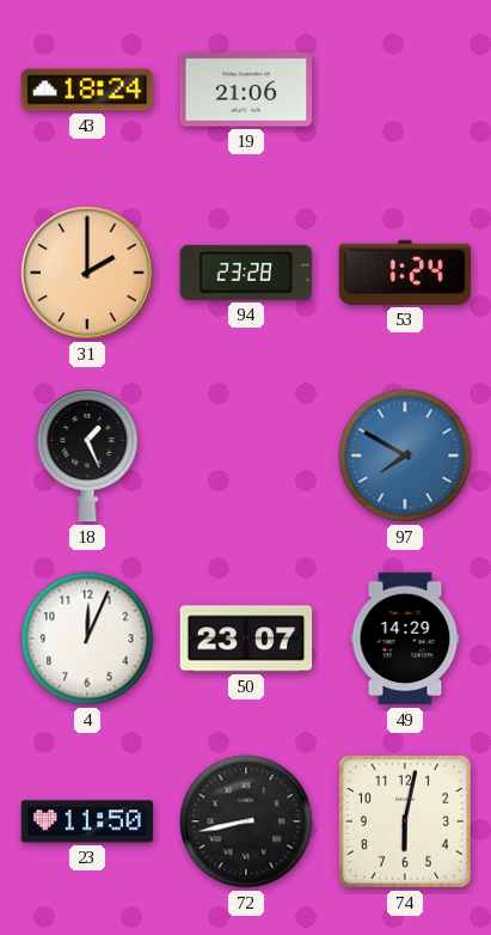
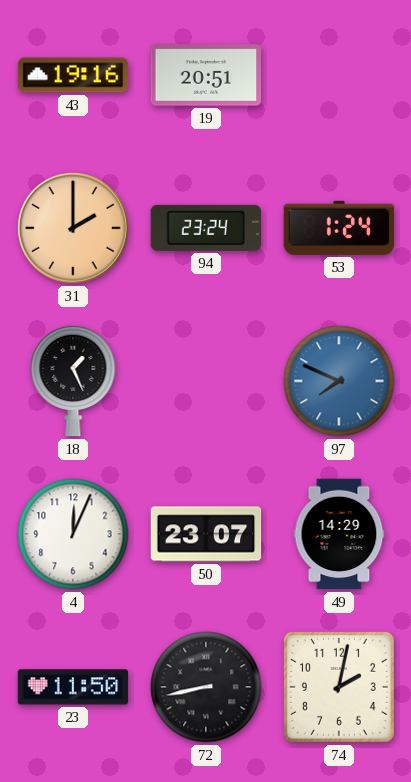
43: 18:24 -> 19:16 (73, 75)
19: 21:06 -> 20:51 (206, 75)
94: 23:28 -> 23:24 (206, 228)
97: 7:50 -> 7:49 (339, 381)
74: 6:02 -> 2:02 (339, 687)
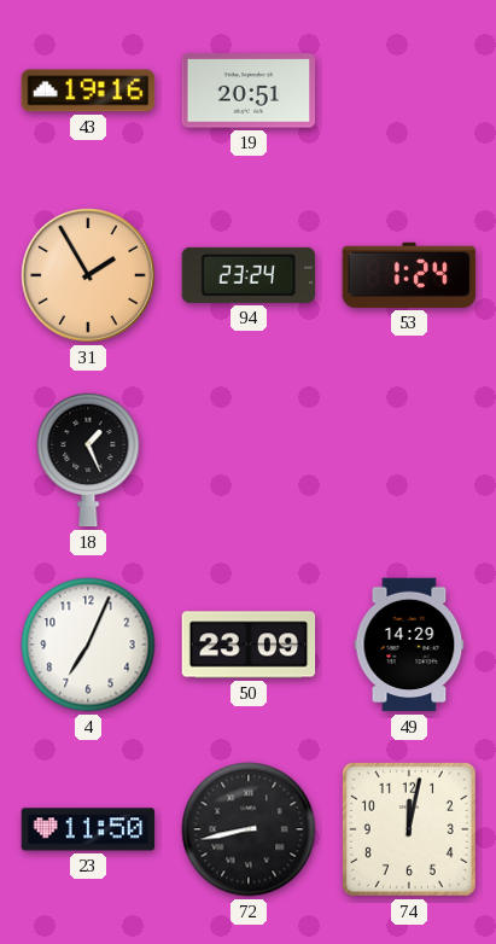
31: 2:00 -> 1:55 (88, 275)
97: 7:49 -> none (339, 381)
4: 12:04 -> 7:04 (88, 645)
50: 23:07 -> 23:09 (249, 645)
74: 2:02 -> 12:02 (409, 829)
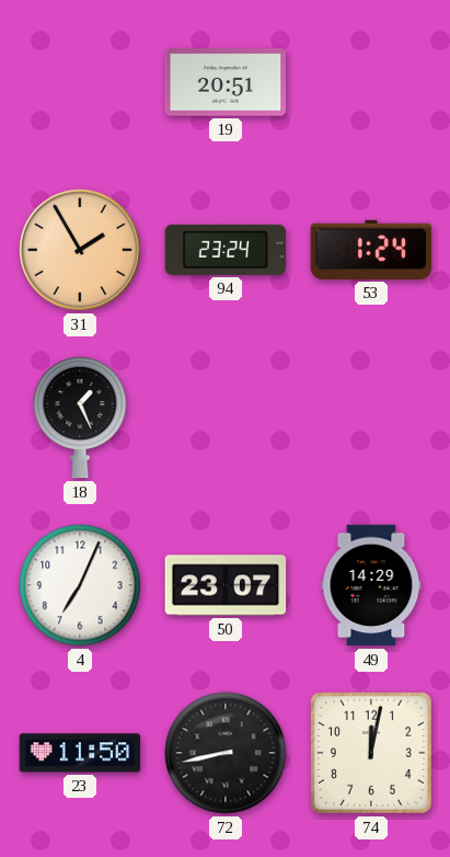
43: 19:16 -> none (88, 91)
50: 23:09 -> 23:07 (226, 585)
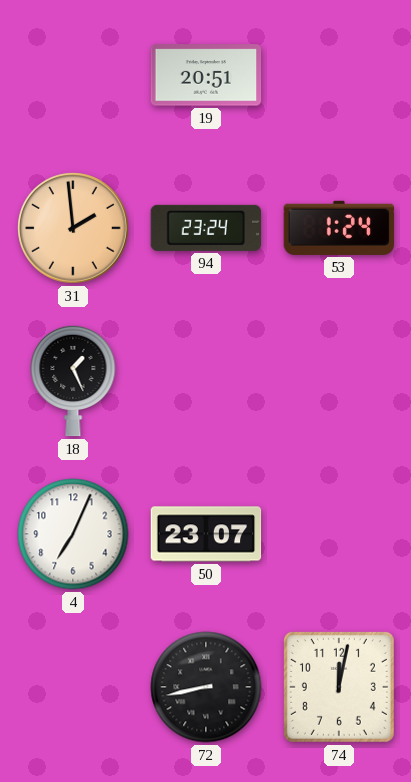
31: 1:55 -> 1:59 (73, 228)
49: 14:29 -> none (371, 585)
23: 11:50 -> none (80, 753)
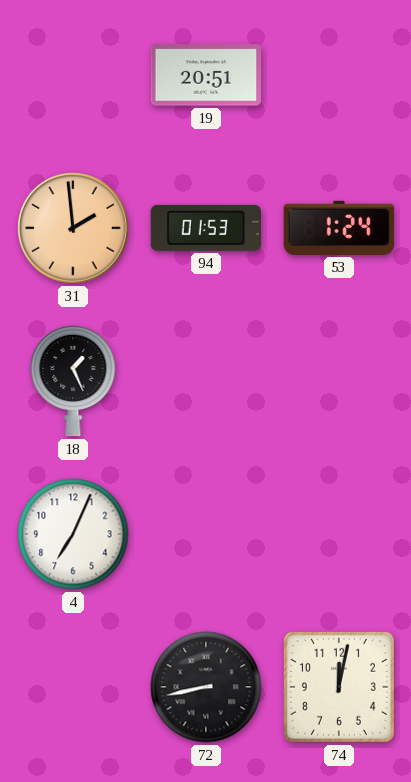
94: 23:24 -> 01:53 (206, 228)
50: 23:07 -> none (206, 534)
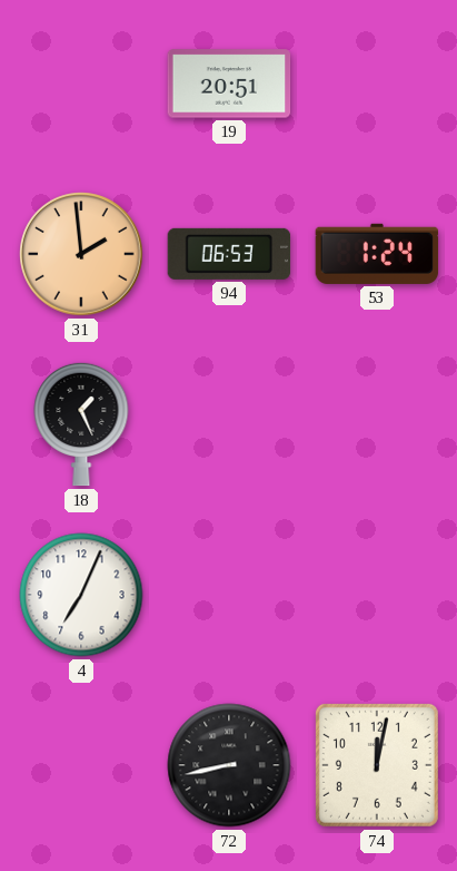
94: 01:53 -> 06:53 (229, 254)
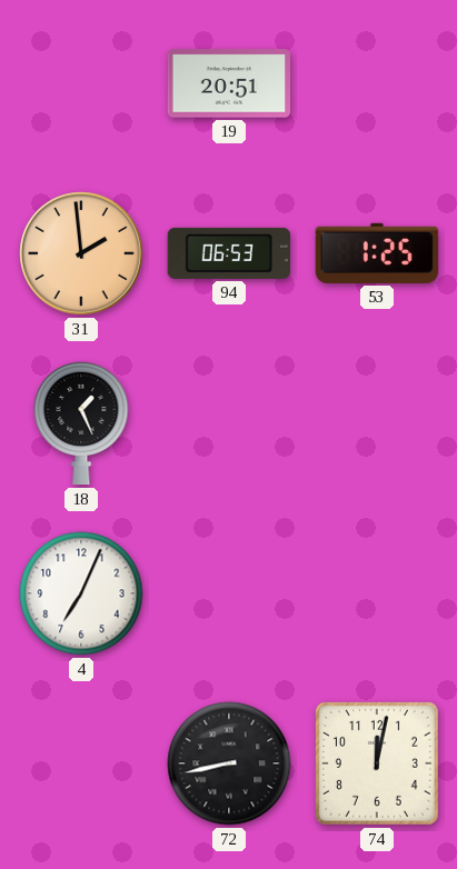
53: 1:24 -> 1:25 (377, 253)
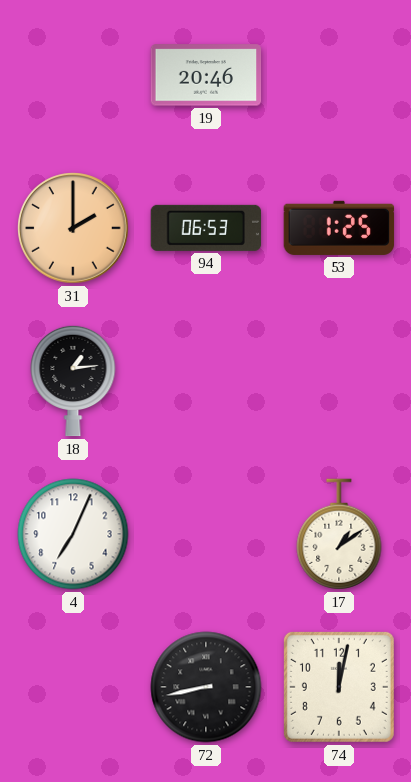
19: 20:51 -> 20:46 (206, 75)
31: 1:59 -> 2:00 (73, 228)
18: 1:26 -> 1:14 (73, 381)
17: none -> 1:09 (339, 534)
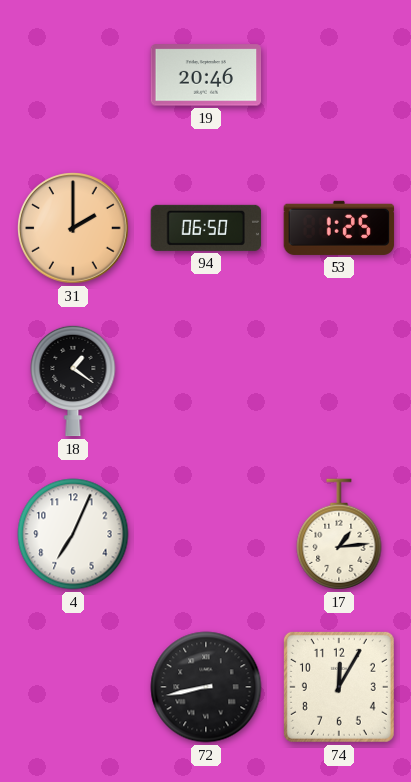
94: 06:53 -> 06:50 (206, 228)
18: 1:14 -> 1:21 (73, 381)
17: 1:09 -> 1:14 (339, 534)
74: 12:02 -> 12:05 (339, 687)
